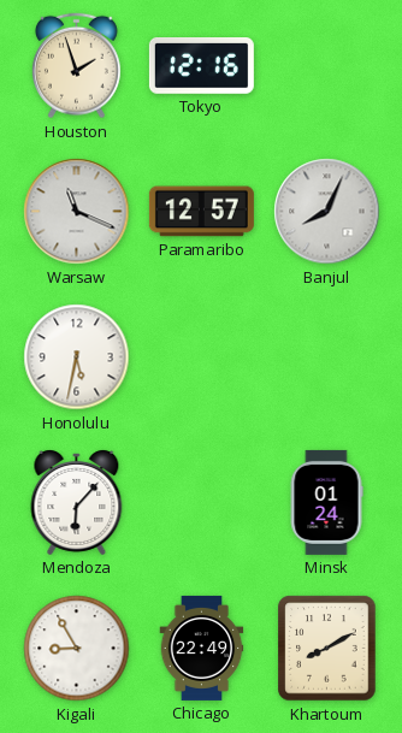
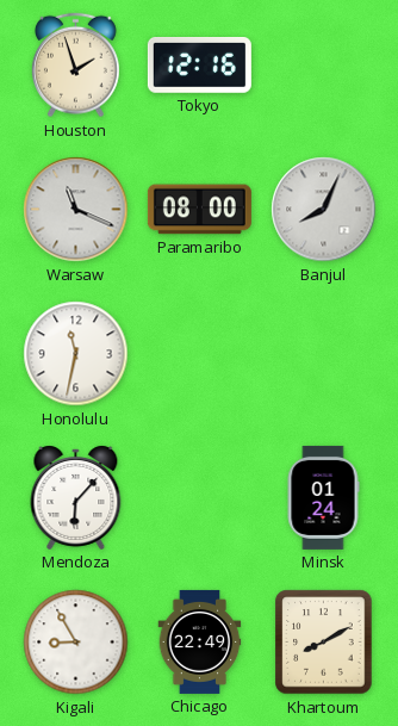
Paramaribo: 12:57 -> 08:00 (199, 210)
Honolulu: 5:32 -> 11:32 (76, 354)
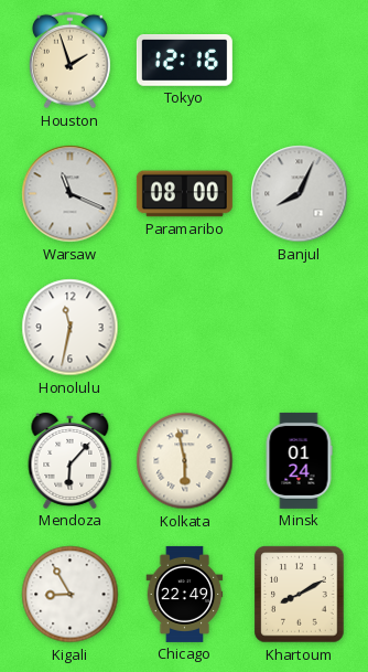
Kolkata: none -> 5:58 (185, 461)
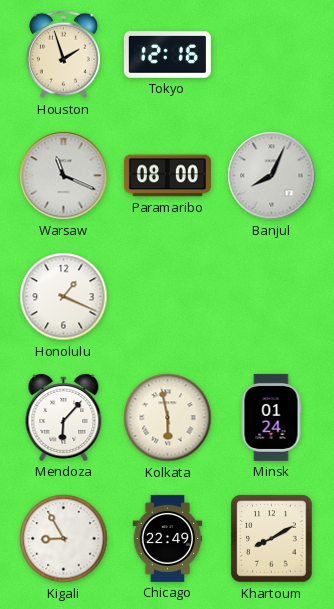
Honolulu: 11:32 -> 1:19 (64, 297)
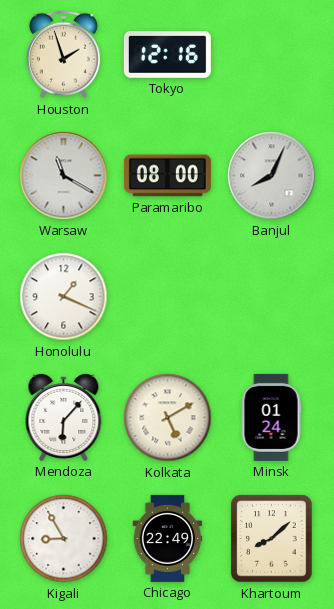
Warsaw: 11:19 -> 11:20 (64, 176)
Kolkata: 5:58 -> 5:10 (168, 418)
Khartoum: 8:10 -> 8:08 (272, 539)
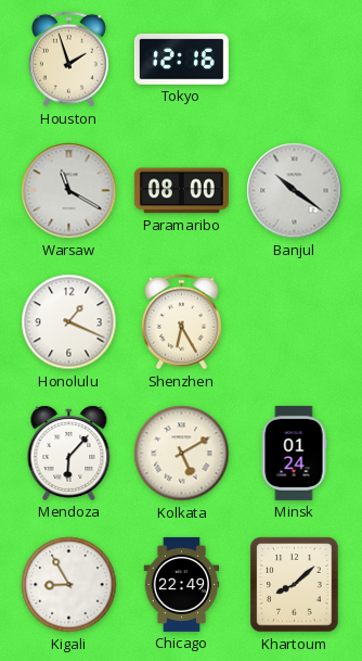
Banjul: 8:04 -> 10:21 (295, 191)
Shenzhen: none -> 6:25 (181, 322)
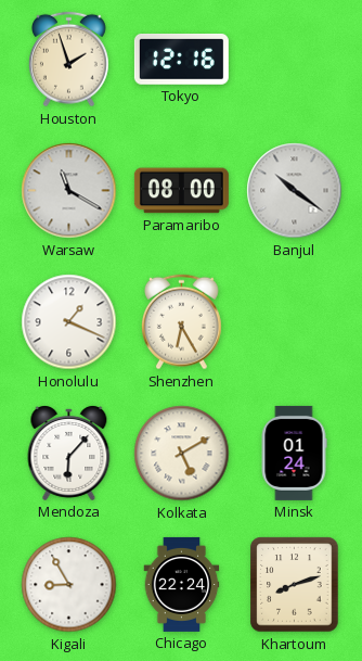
Chicago: 22:49 -> 22:24 (182, 584)
Khartoum: 8:08 -> 8:12 (295, 585)
